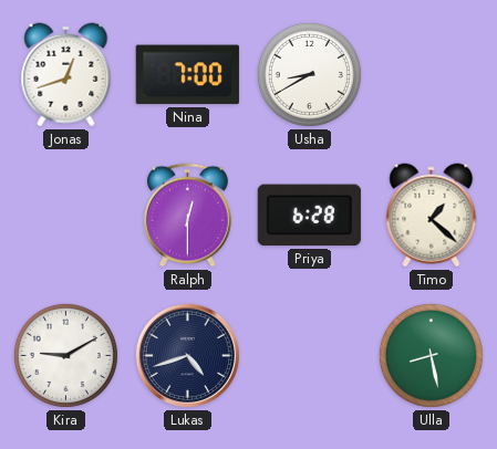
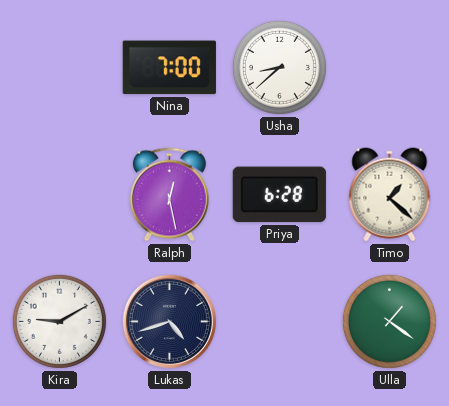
Jonas: 12:42 -> none (66, 75)
Usha: 8:40 -> 8:38 (279, 67)
Ralph: 12:30 -> 12:28 (170, 195)
Ulla: 8:28 -> 1:21 (389, 321)
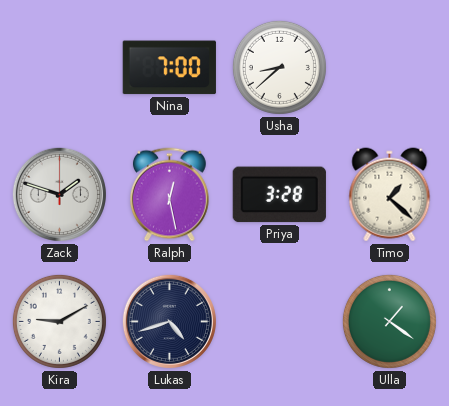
Zack: none -> 1:48 (59, 194)
Priya: 6:28 -> 3:28 (279, 195)
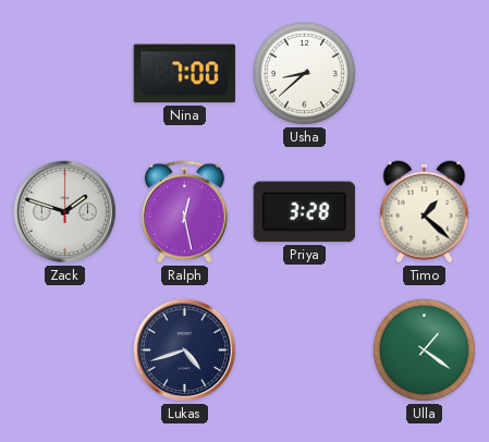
Kira: 9:10 -> none (59, 321)
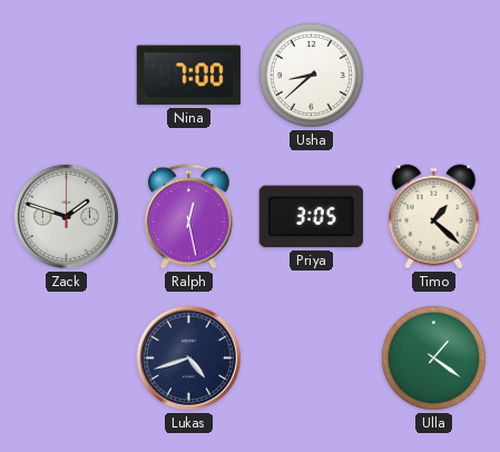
Priya: 3:28 -> 3:05 (311, 217)
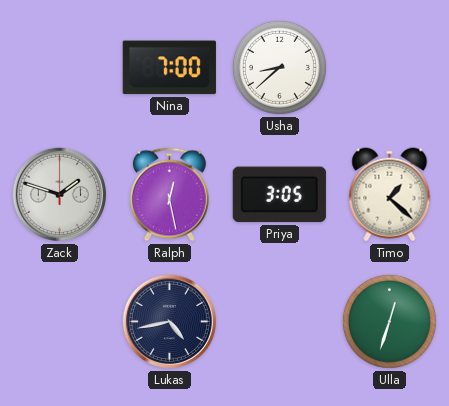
Lukas: 4:42 -> 4:43 (169, 321)
Ulla: 1:21 -> 12:33 (389, 321)
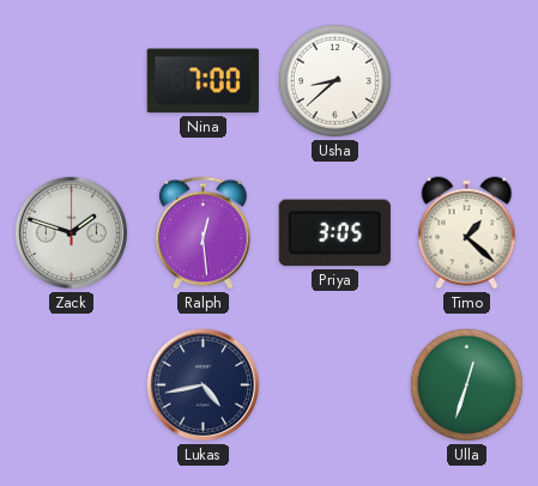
Ralph: 12:28 -> 12:29 (204, 233)
